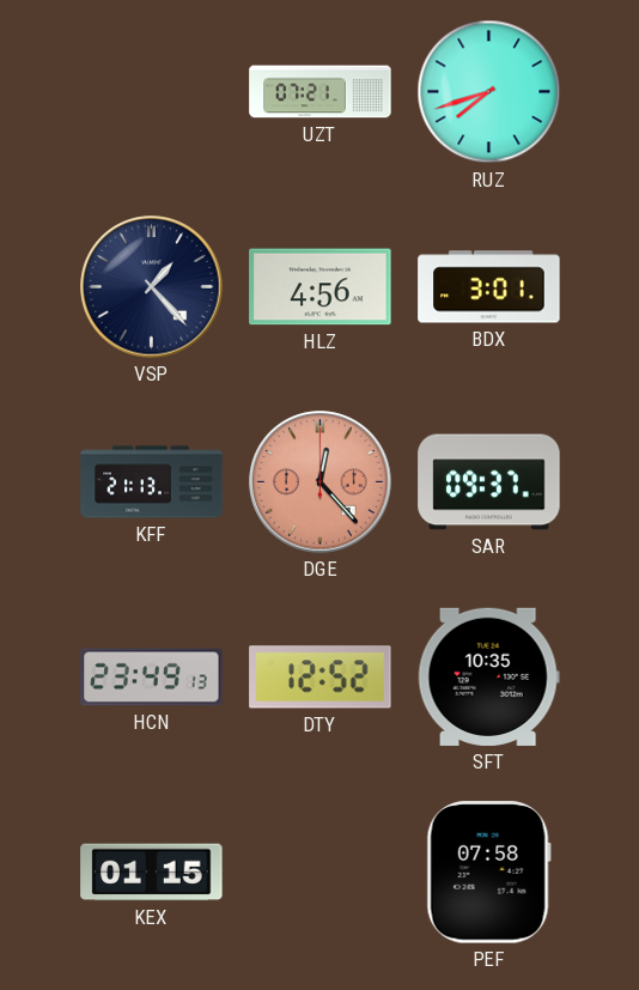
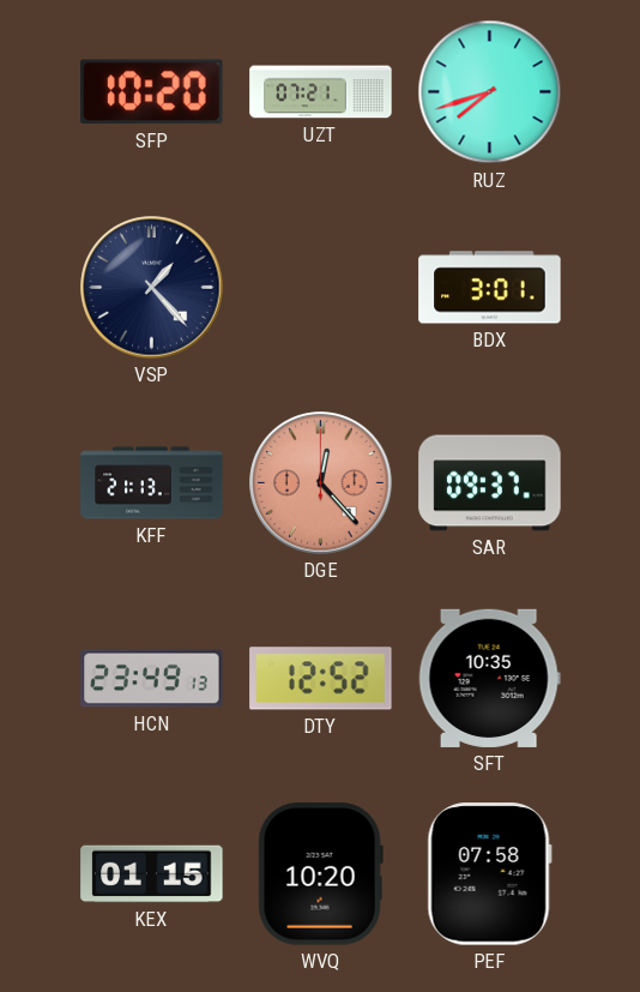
SFP: none -> 10:20 (152, 92)
HLZ: 4:56 -> none (321, 287)
WVQ: none -> 10:20 (320, 874)
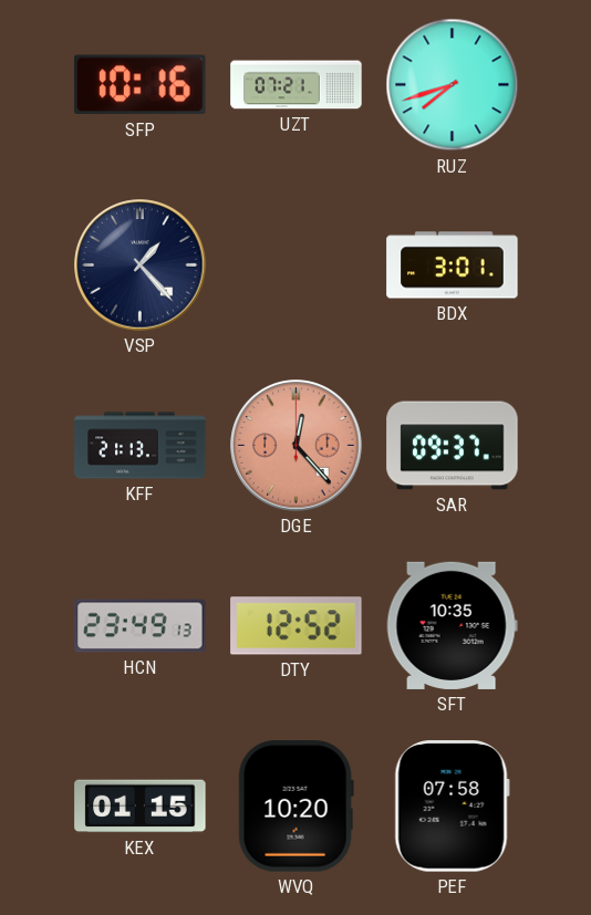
SFP: 10:20 -> 10:16 (141, 85)
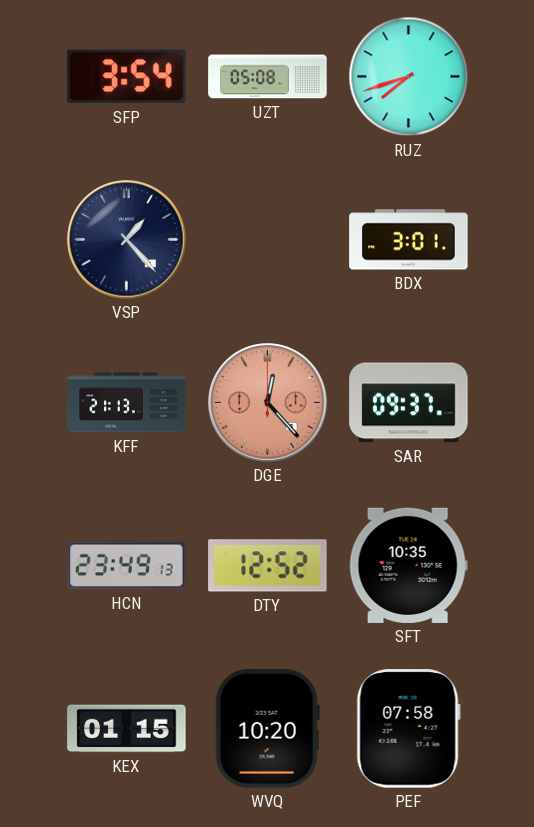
SFP: 10:16 -> 3:54 (127, 77)
UZT: 07:21 -> 05:08 (268, 77)
